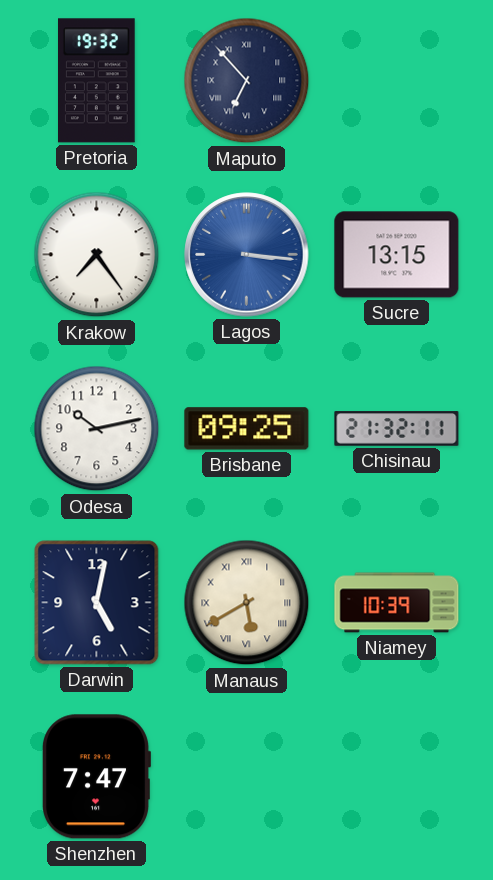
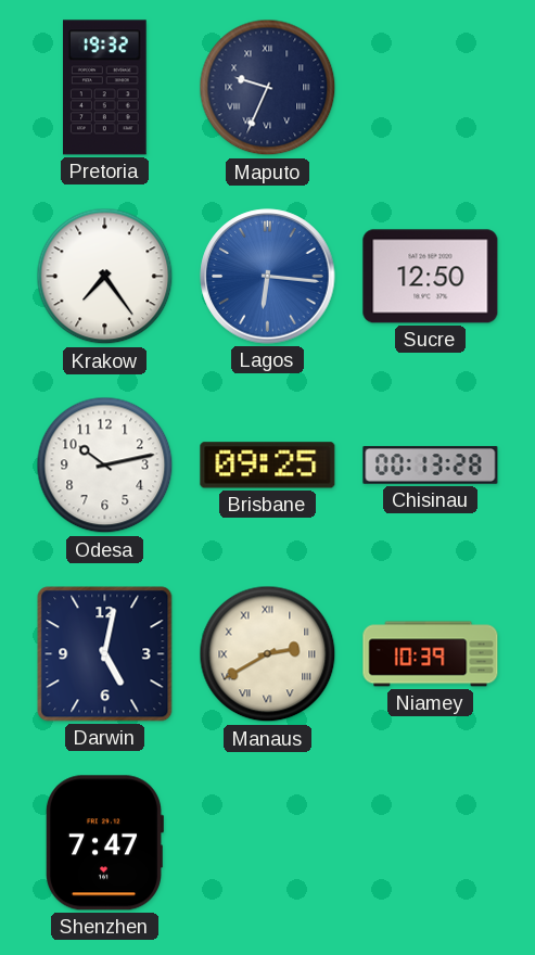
Maputo: 6:53 -> 9:34 (268, 88)
Lagos: 3:16 -> 6:16 (268, 277)
Sucre: 13:15 -> 12:50 (431, 277)
Chisinau: 21:32 -> 00:13 (431, 466)
Manaus: 5:40 -> 2:40 (268, 654)
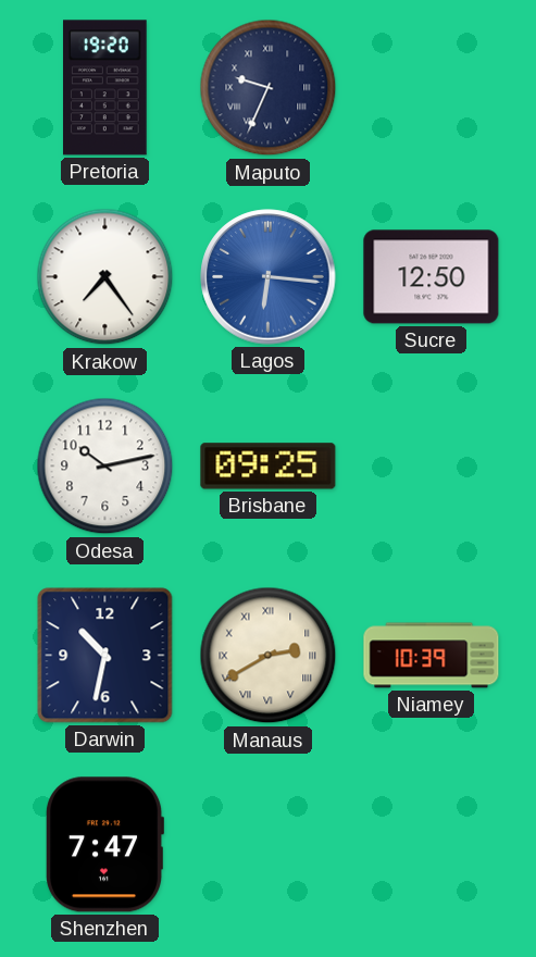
Pretoria: 19:32 -> 19:20 (105, 88)
Chisinau: 00:13 -> none (431, 466)
Darwin: 5:02 -> 10:32 (105, 656)
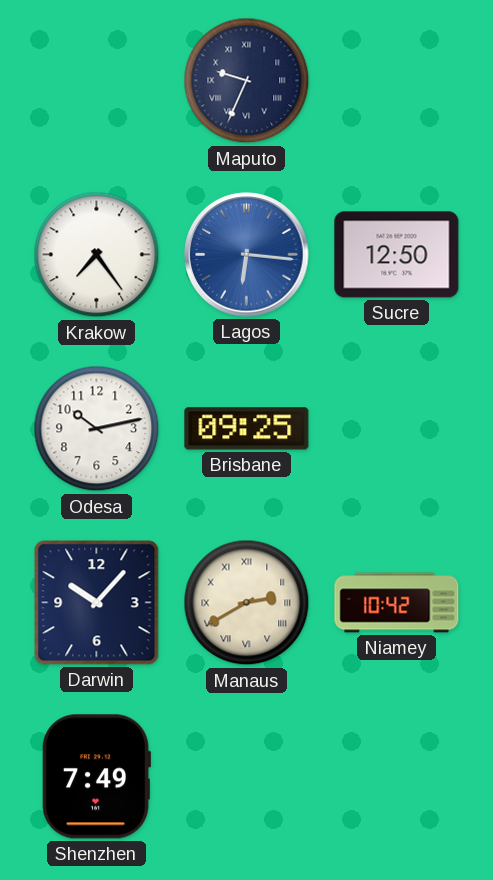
Pretoria: 19:20 -> none (105, 88)
Darwin: 10:32 -> 10:07 (97, 603)
Niamey: 10:39 -> 10:42 (397, 603)
Shenzhen: 7:47 -> 7:49 (96, 777)
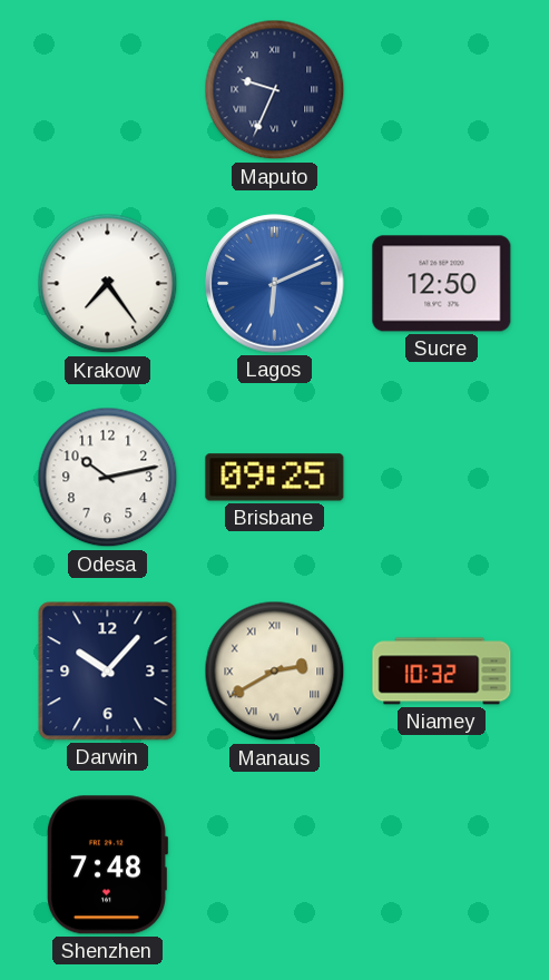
Lagos: 6:16 -> 6:11 (275, 284)
Niamey: 10:42 -> 10:32 (442, 672)
Shenzhen: 7:49 -> 7:48 (107, 865)
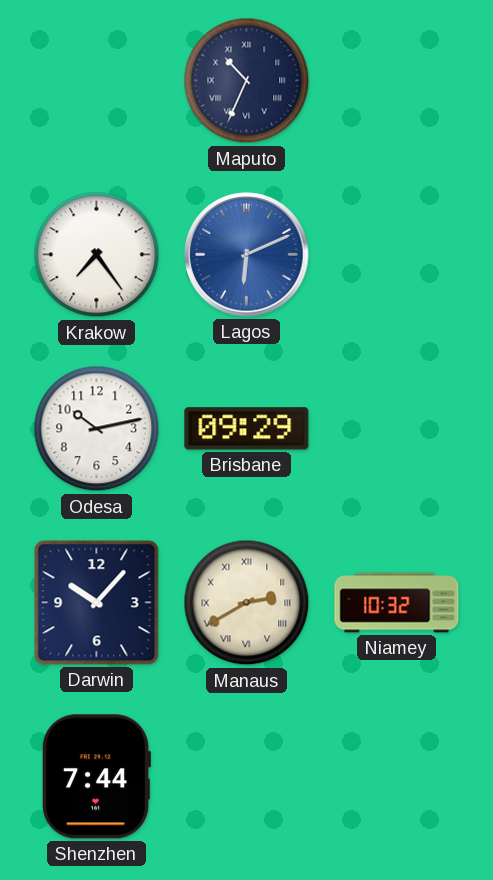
Maputo: 9:34 -> 10:34 (247, 81)
Sucre: 12:50 -> none (442, 284)
Brisbane: 09:25 -> 09:29 (247, 429)
Shenzhen: 7:48 -> 7:44 (96, 777)
